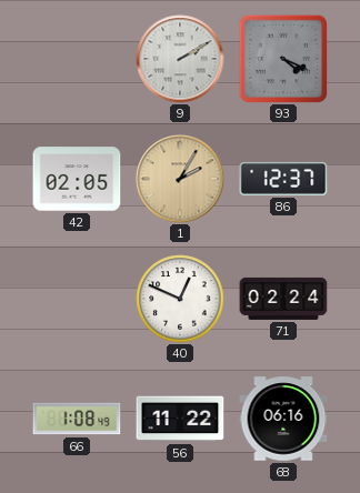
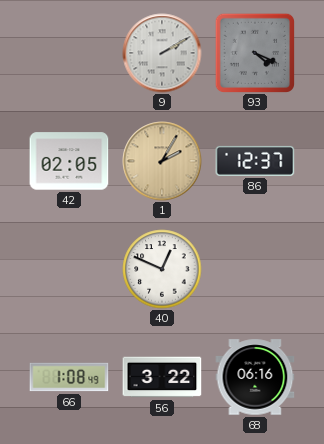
71: 02:24 -> none (283, 299)
56: 11:22 -> 3:22 (162, 377)
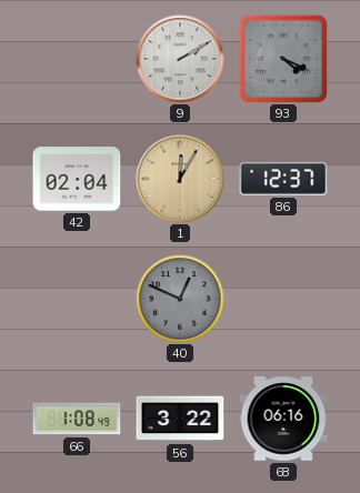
42: 02:05 -> 02:04 (77, 179)
1: 2:05 -> 12:05 (180, 179)
40 dial: white -> grey (180, 299)
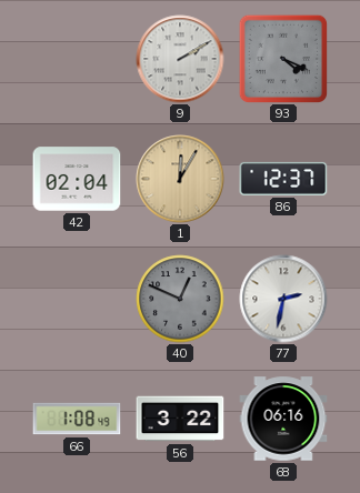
77: none -> 2:32 (283, 299)
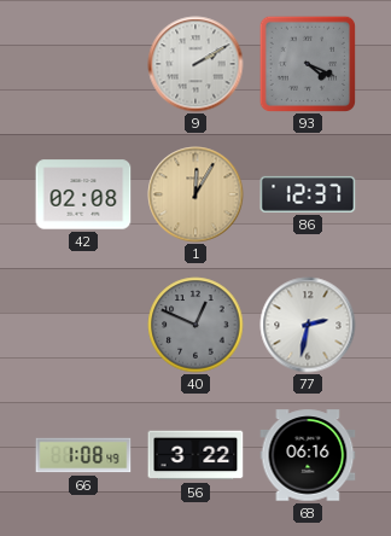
42: 02:04 -> 02:08 (83, 194)
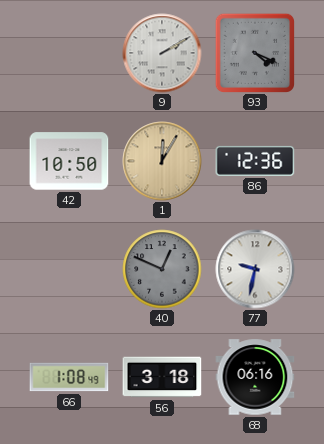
42: 02:08 -> 10:50 (69, 161)
86: 12:37 -> 12:36 (255, 161)
77: 2:32 -> 9:32 (255, 269)
56: 3:22 -> 3:18 (162, 377)
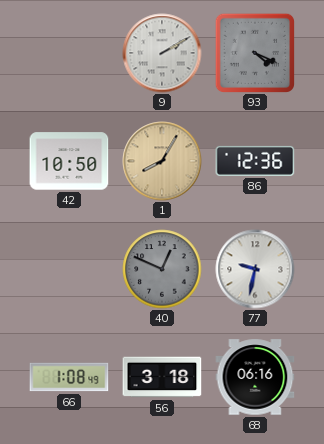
1: 12:05 -> 8:05 (162, 161)
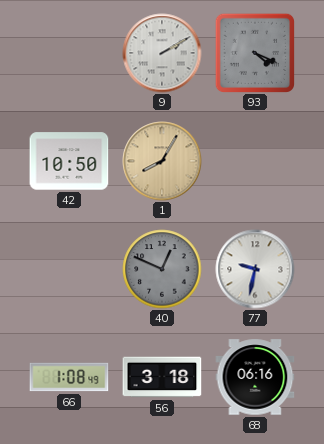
86: 12:36 -> none (255, 161)
